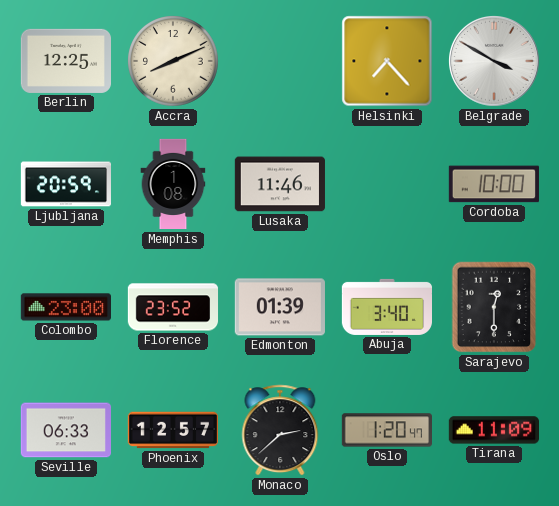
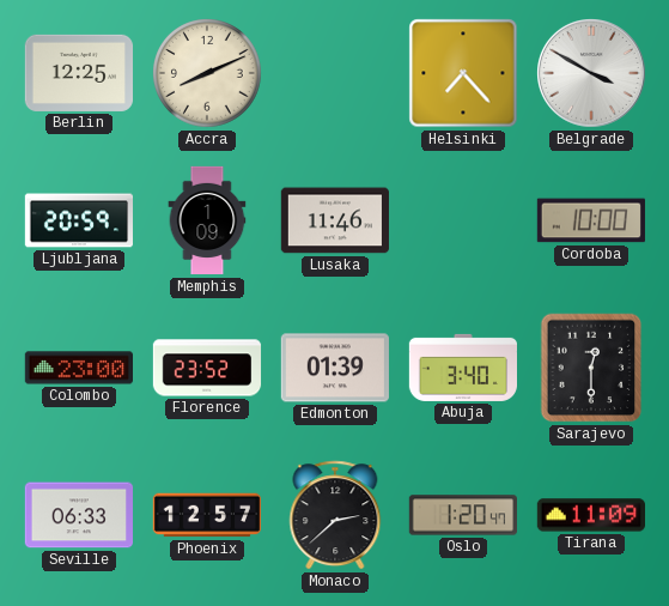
Memphis: 1:08 -> 1:09 (207, 220)
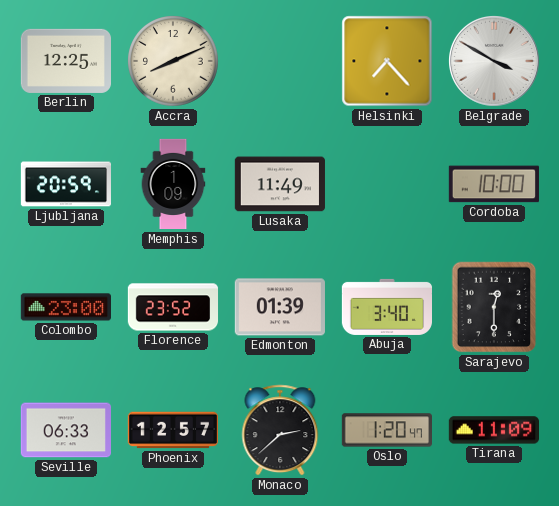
Lusaka: 11:46 -> 11:49 (279, 184)
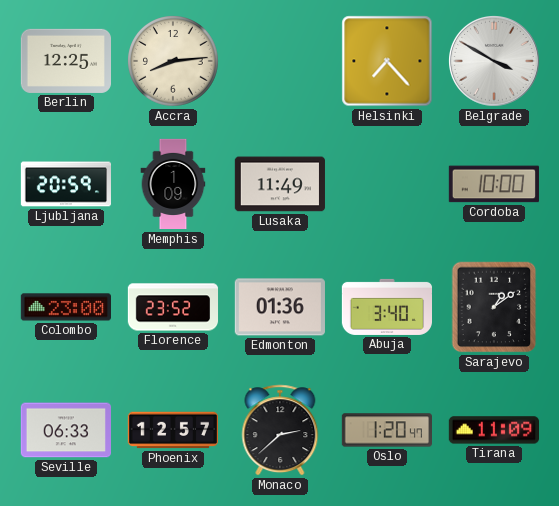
Accra: 8:11 -> 8:14 (174, 62)
Edmonton: 01:39 -> 01:36 (280, 307)
Sarajevo: 12:30 -> 1:09 (494, 307)
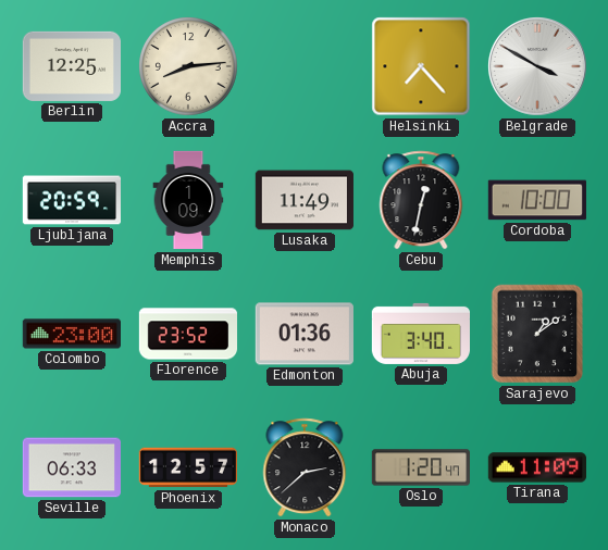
Cebu: none -> 12:32 (421, 200)
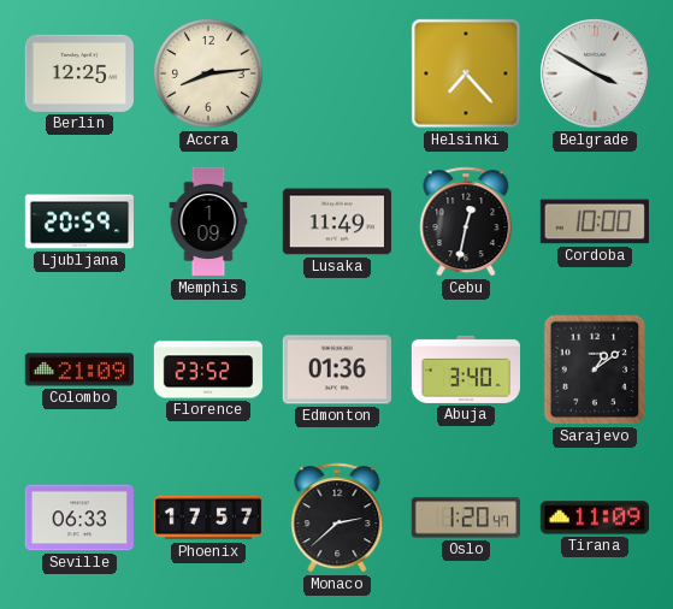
Colombo: 23:00 -> 21:09 (78, 369)
Phoenix: 12:57 -> 17:57 (207, 518)
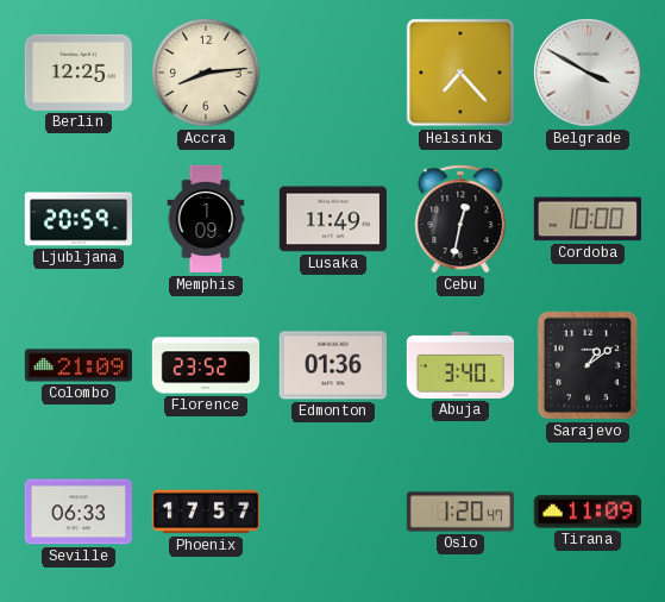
Monaco: 2:38 -> none (337, 518)
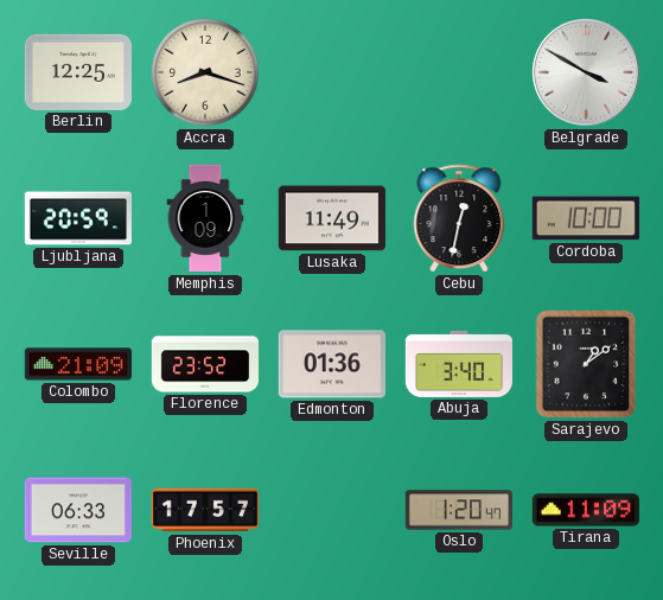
Accra: 8:14 -> 8:18 (206, 74)
Helsinki: 7:23 -> none (460, 73)
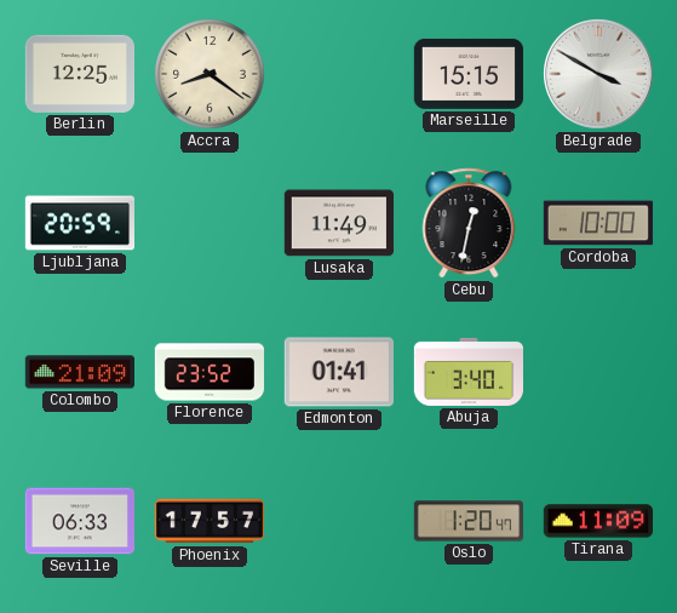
Accra: 8:18 -> 8:21 (211, 75)
Marseille: none -> 15:15 (467, 74)
Memphis: 1:09 -> none (205, 218)
Edmonton: 01:36 -> 01:41 (339, 372)
Sarajevo: 1:09 -> none (586, 364)
